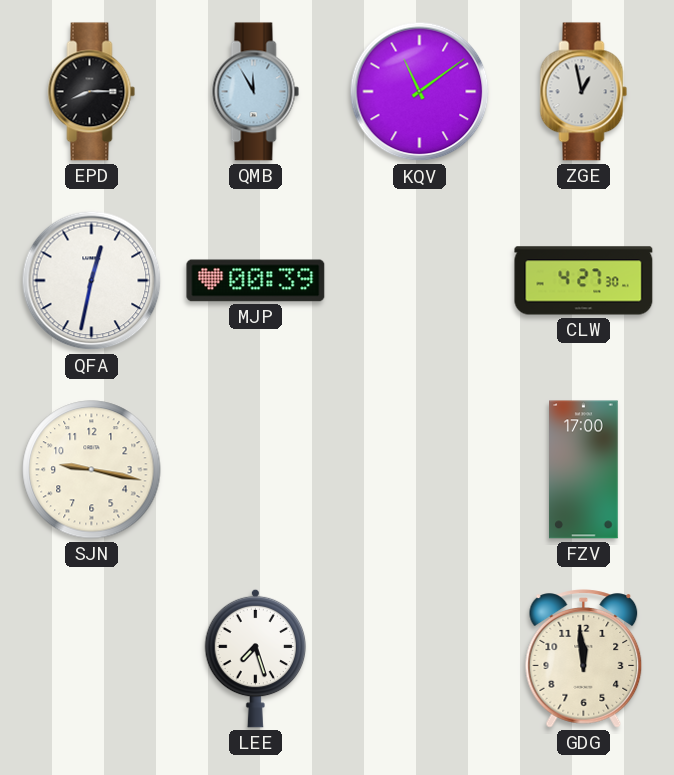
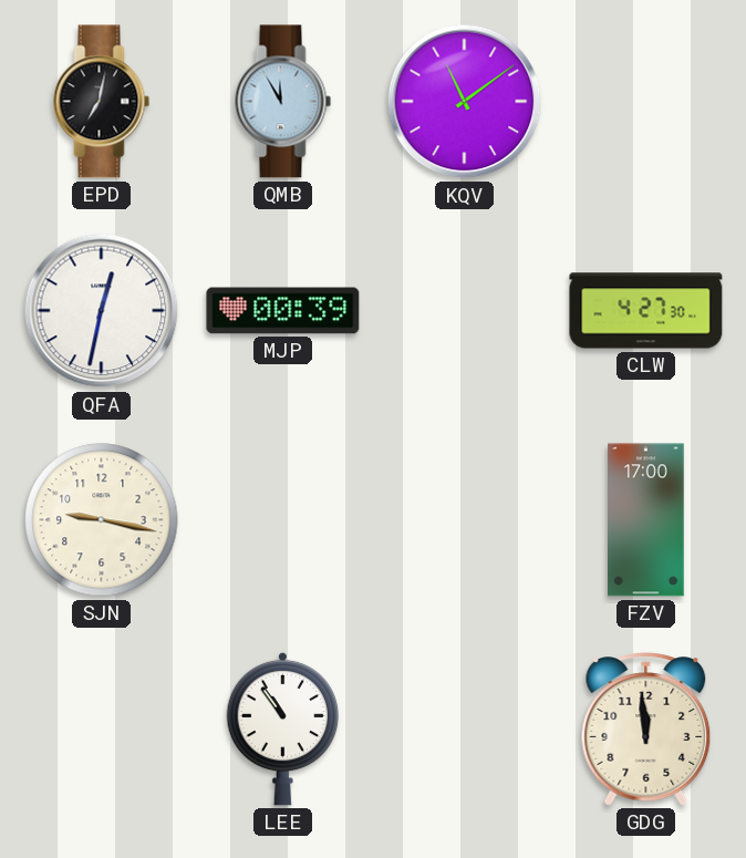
EPD: 8:15 -> 7:02 (102, 102)
ZGE: 12:58 -> none (584, 92)
LEE: 7:27 -> 10:54 (283, 728)
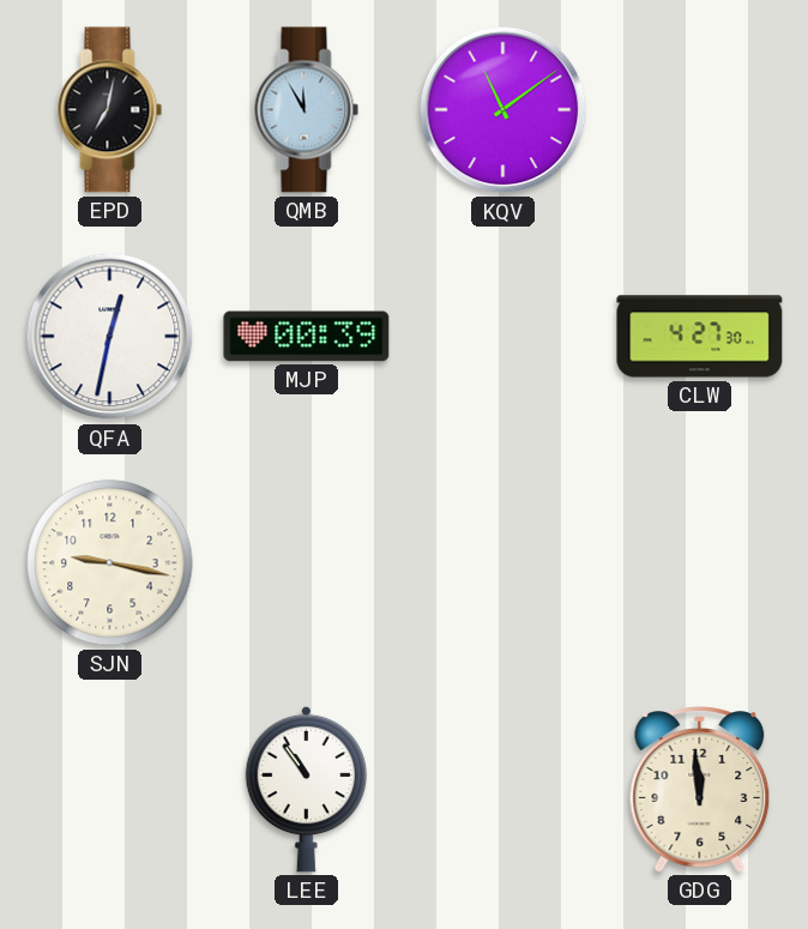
FZV: 17:00 -> none (646, 520)
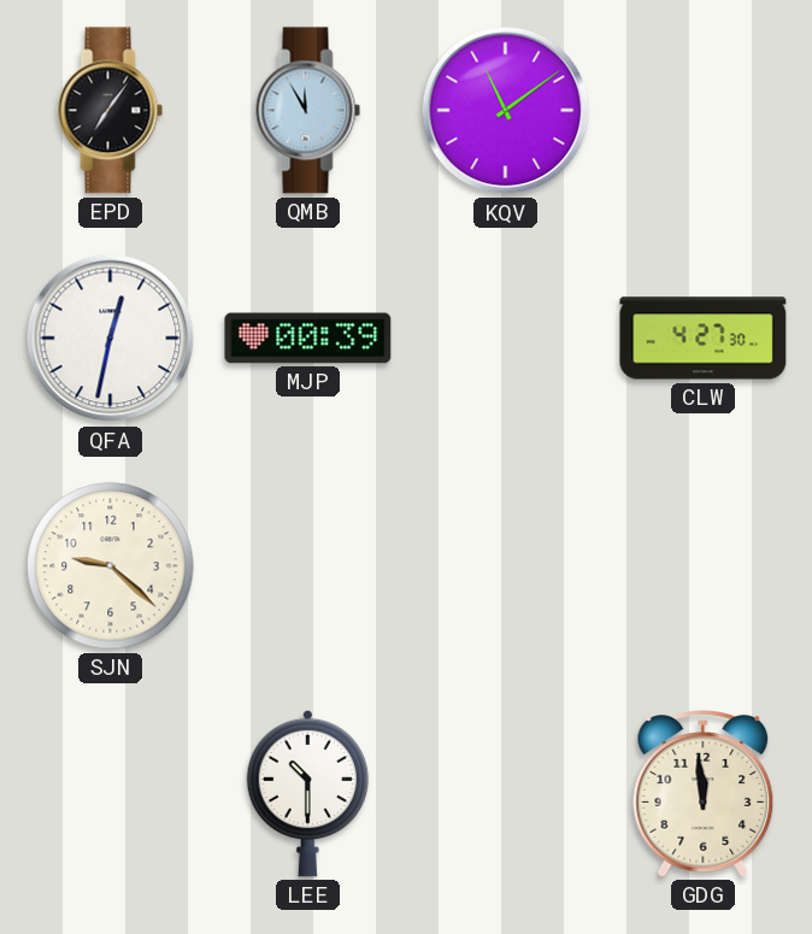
EPD: 7:02 -> 7:06 (111, 111)
SJN: 9:17 -> 9:22 (111, 566)
LEE: 10:54 -> 10:30 (308, 793)
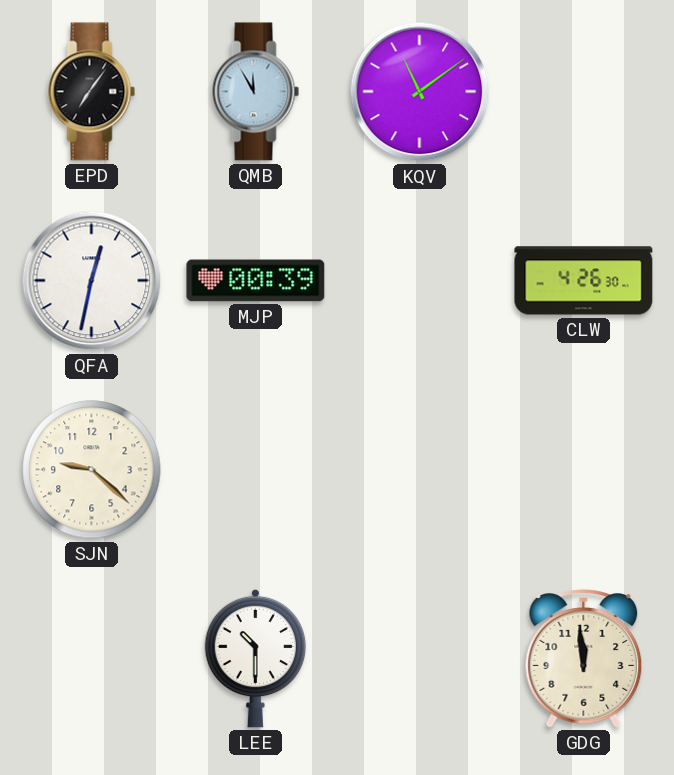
CLW: 4:27 -> 4:26 (584, 281)
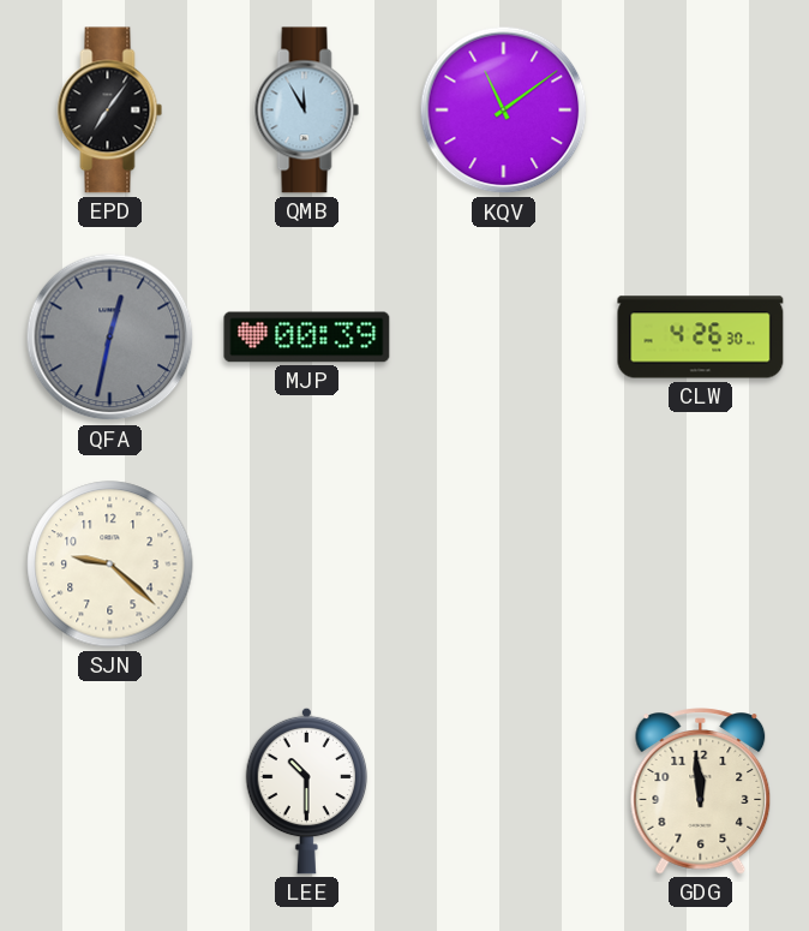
QFA dial: white -> grey (110, 338)
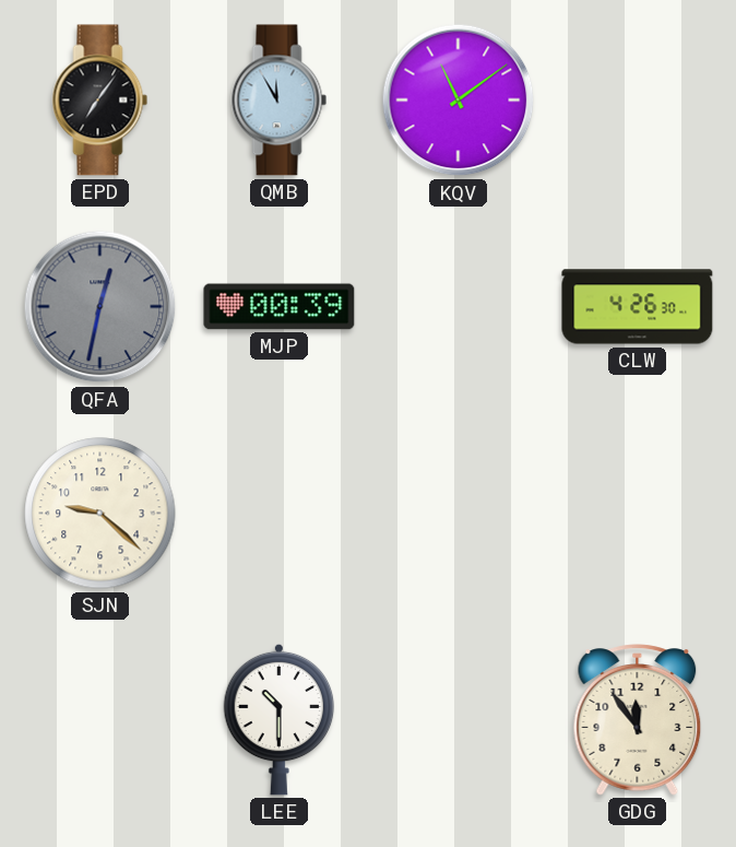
GDG: 11:59 -> 11:54 (638, 720)
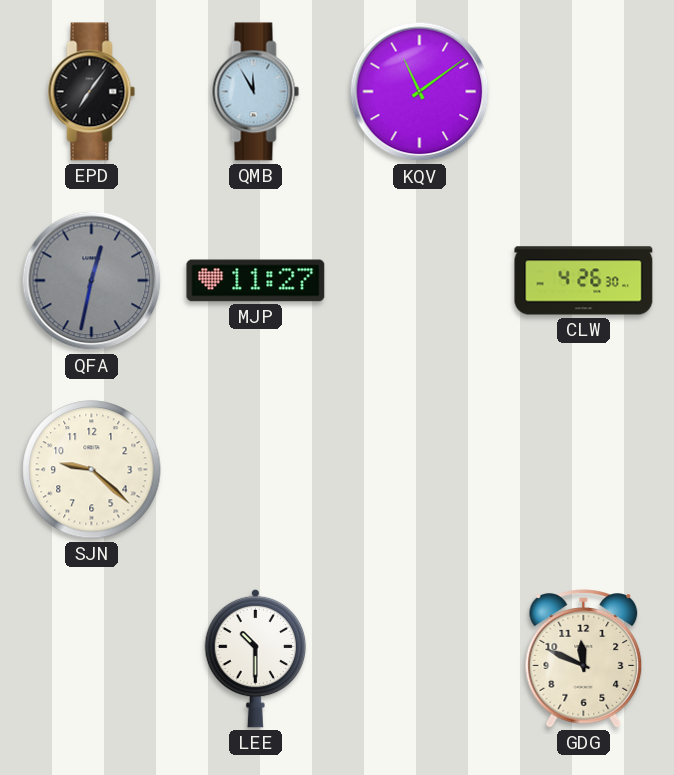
MJP: 00:39 -> 11:27 (256, 281)
GDG: 11:54 -> 11:49 (584, 659)
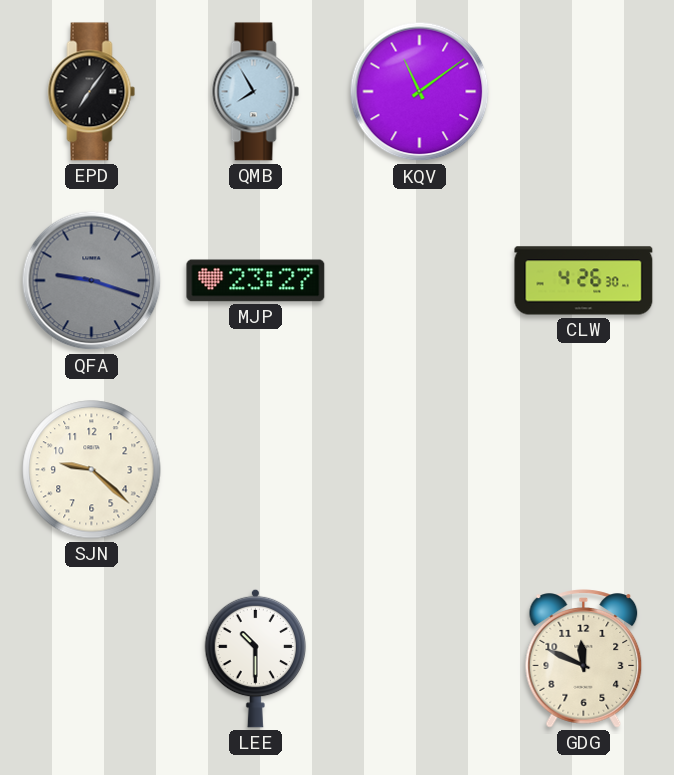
QMB: 11:55 -> 7:55 (256, 92)
QFA: 12:32 -> 9:18 (92, 281)
MJP: 11:27 -> 23:27 (256, 281)
